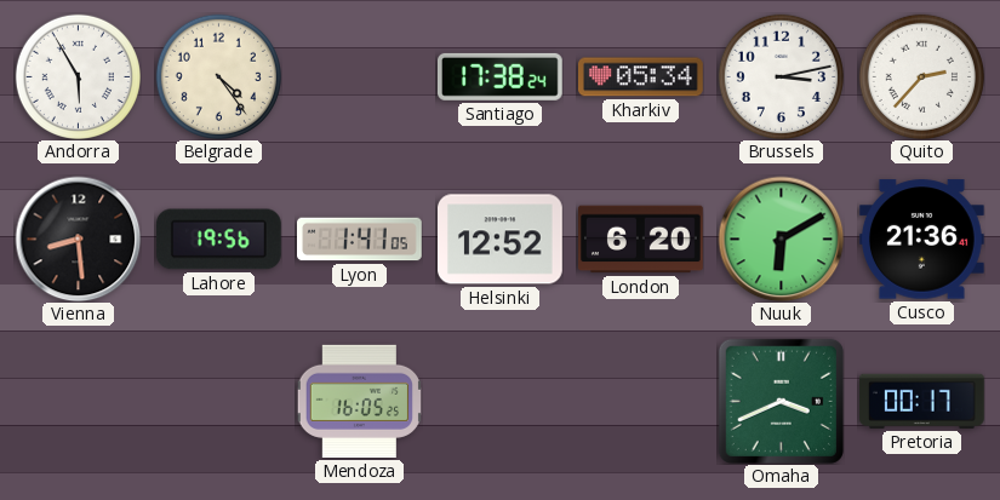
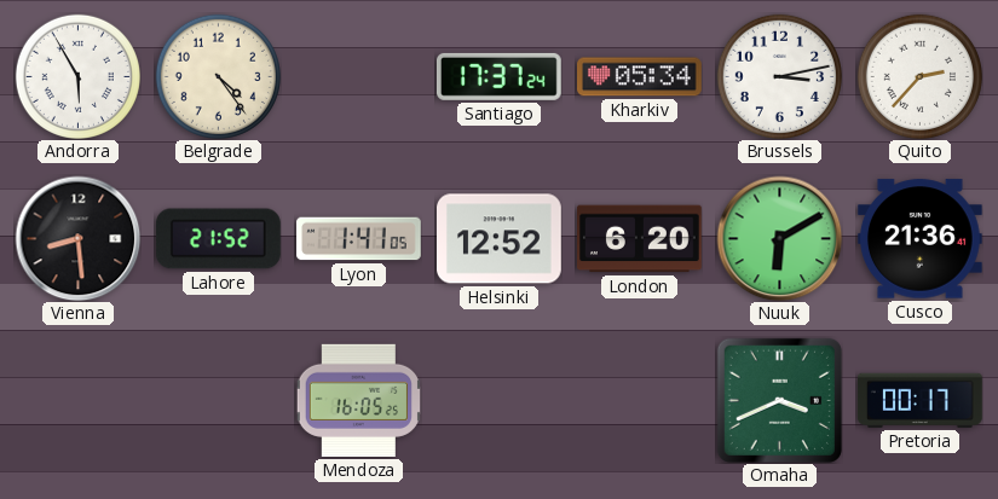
Santiago: 17:38 -> 17:37 (498, 76)
Lahore: 19:56 -> 21:52 (218, 239)
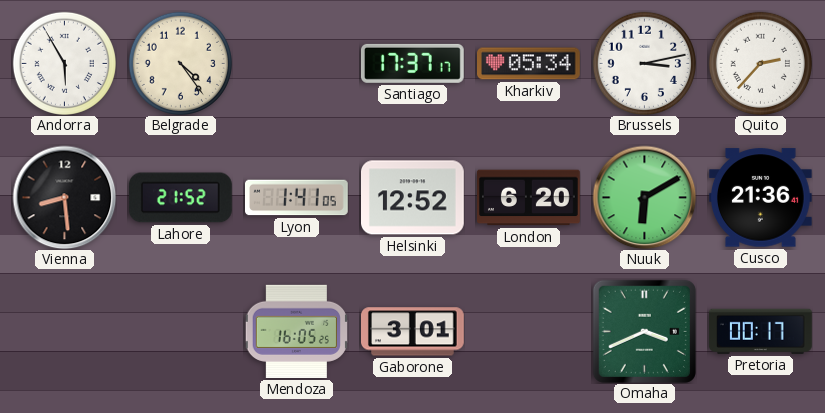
Santiago: 17:37:24 -> 17:37:17 (412, 63)
Gaborone: none -> 3:01 (413, 332)
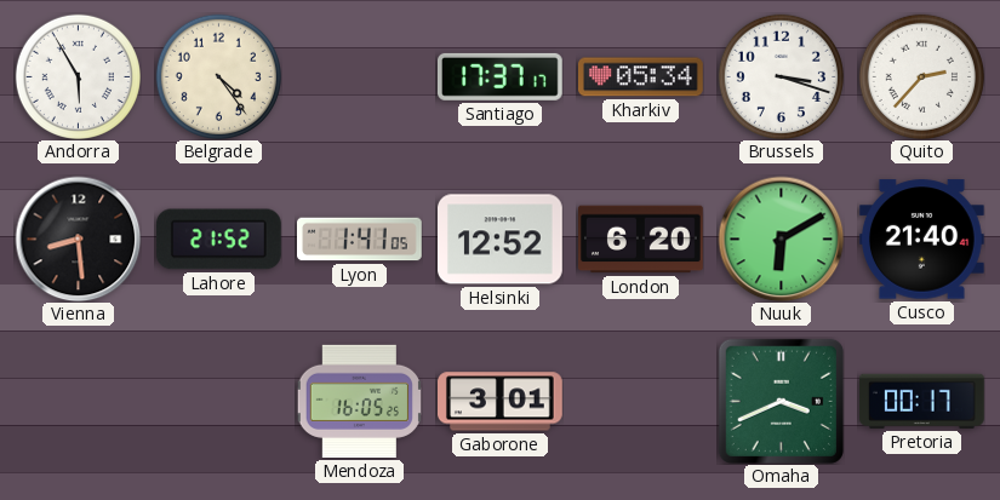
Brussels: 3:13 -> 3:18 (781, 76)
Cusco: 21:36 -> 21:40 (921, 240)
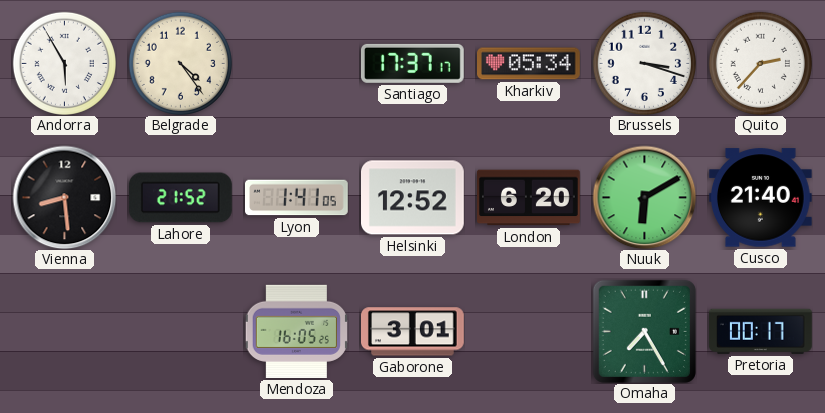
Omaha: 3:41 -> 7:25 (644, 331)
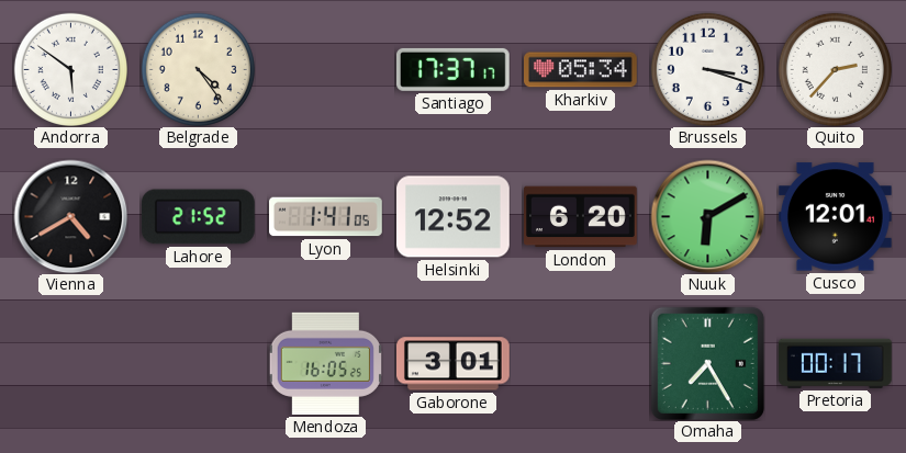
Andorra: 5:55 -> 5:51 (70, 69)
Vienna: 8:29 -> 4:40 (70, 216)
Cusco: 21:40 -> 12:01 (835, 217)
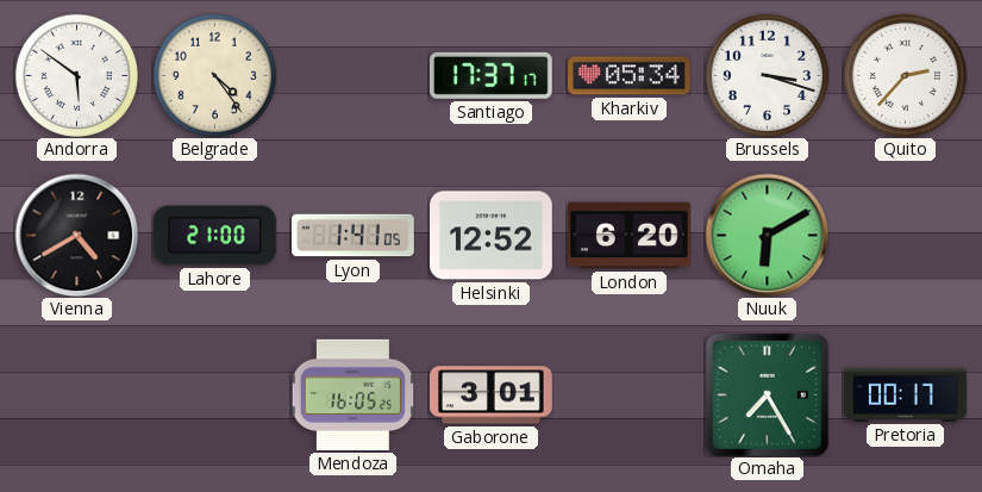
Lahore: 21:52 -> 21:00 (214, 236)
Cusco: 12:01 -> none (835, 217)
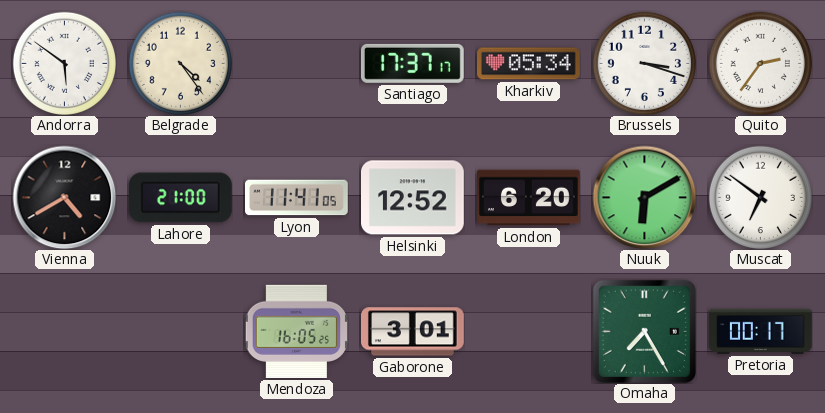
Quito: 2:37 -> 2:36 (760, 63)
Lyon: 1:41 -> 11:41 (297, 198)
Muscat: none -> 6:51 (760, 197)
